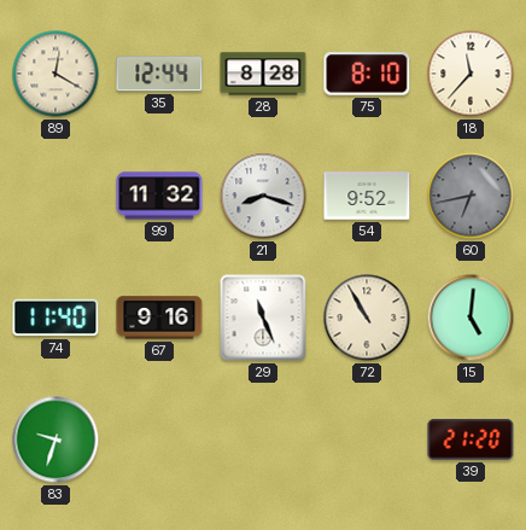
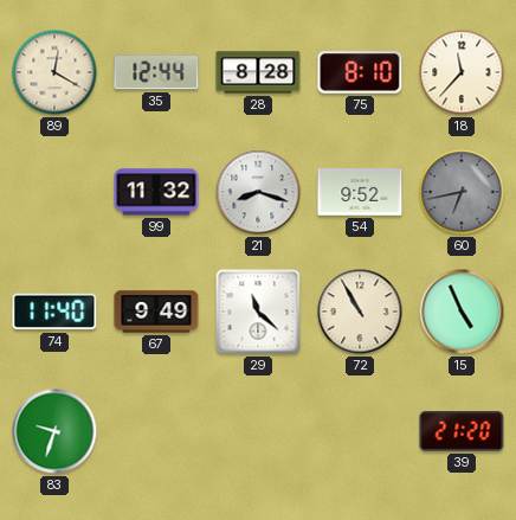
67: 9:16 -> 9:49 (156, 312)
29: 11:26 -> 11:22 (258, 312)
15: 5:01 -> 4:56 (462, 312)
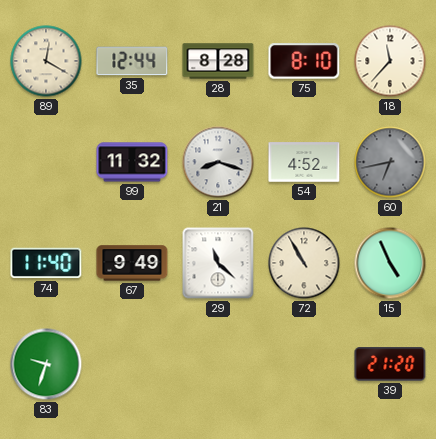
54: 9:52 -> 4:52 (304, 162)
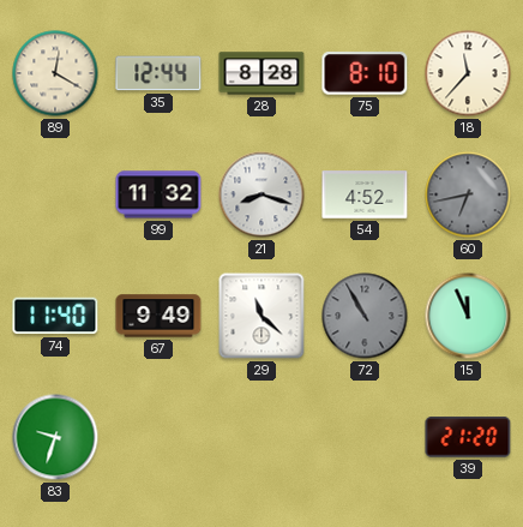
72 dial: cream -> grey (365, 316)
15: 4:56 -> 11:56 (468, 316)
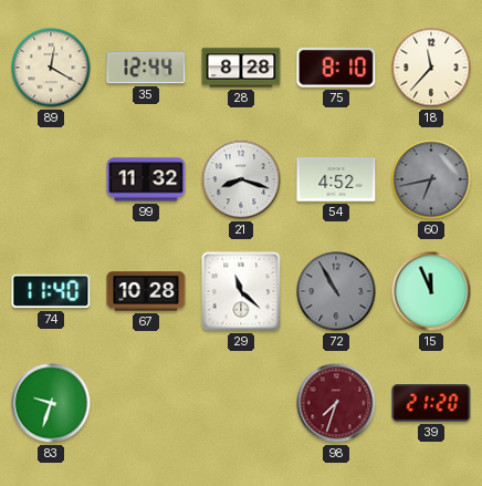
67: 9:49 -> 10:28 (146, 291)
98: none -> 7:33 (336, 403)
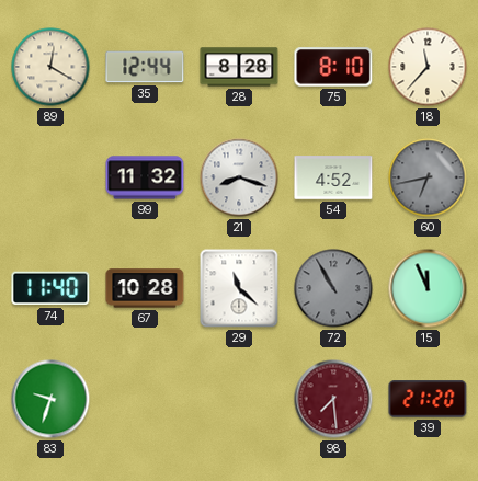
98: 7:33 -> 7:29 (333, 399)
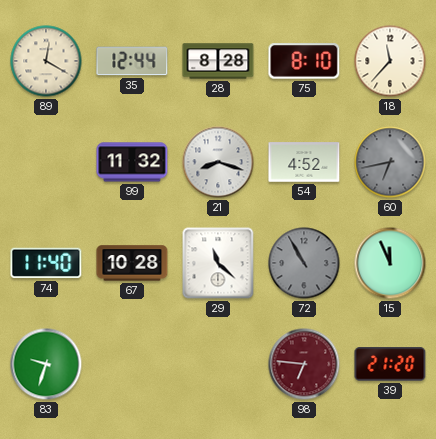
98: 7:29 -> 6:46 (304, 364)
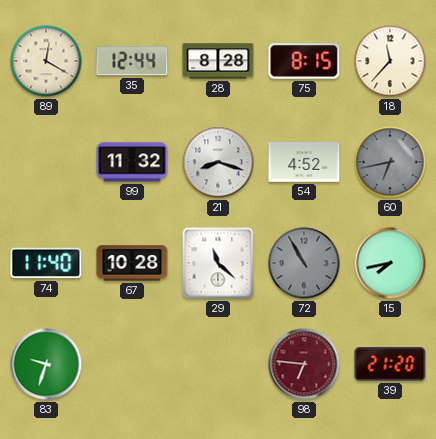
75: 8:10 -> 8:15 (304, 61)
15: 11:56 -> 7:43 (390, 263)
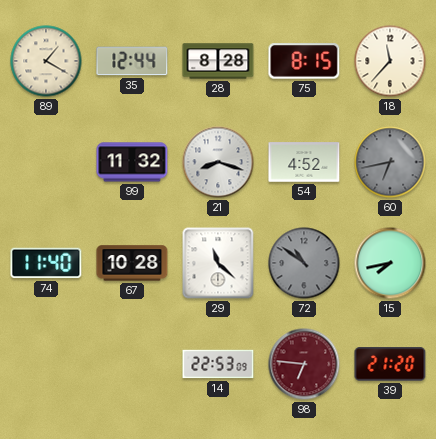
89: 12:20 -> 1:20 (46, 61)
72: 10:55 -> 10:51 (304, 263)
83: 9:33 -> none (46, 364)
14: none -> 22:53 (218, 364)
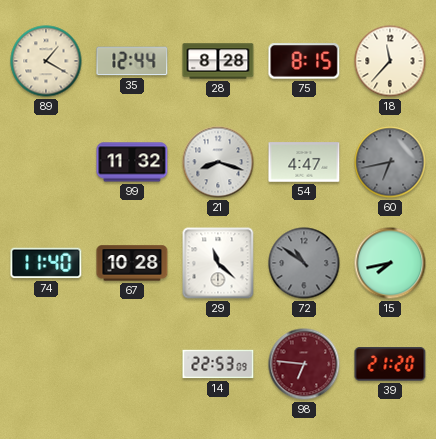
54: 4:52 -> 4:47 (304, 162)
